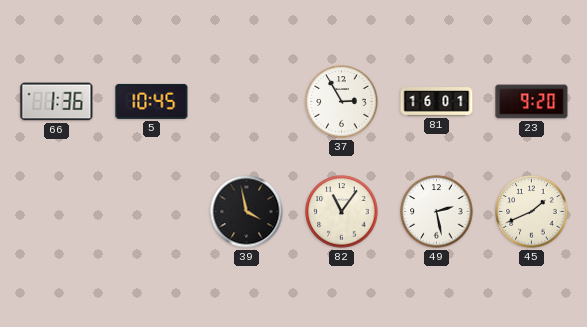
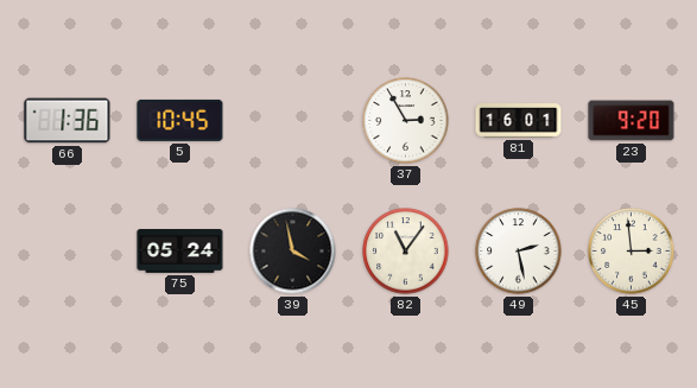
75: none -> 05:24 (180, 252)
45: 1:41 -> 2:59 (632, 252)
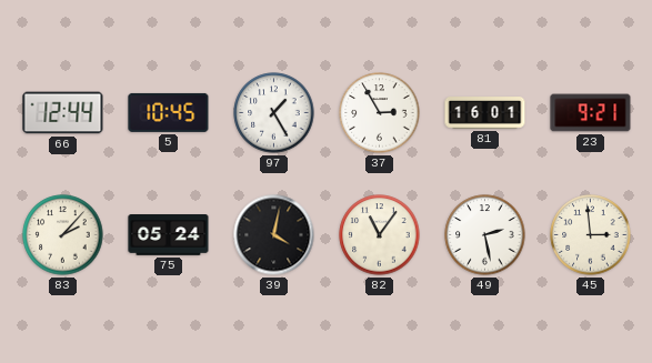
66: 1:36 -> 12:44 (63, 113)
97: none -> 1:25 (274, 113)
23: 9:20 -> 9:21 (591, 113)
83: none -> 2:07 (63, 235)
39: 3:58 -> 4:02 (274, 235)
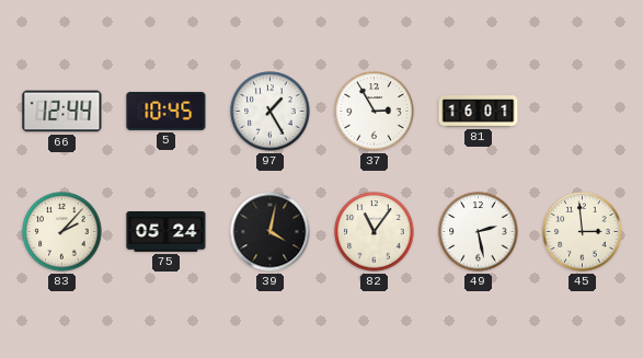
23: 9:21 -> none (591, 113)
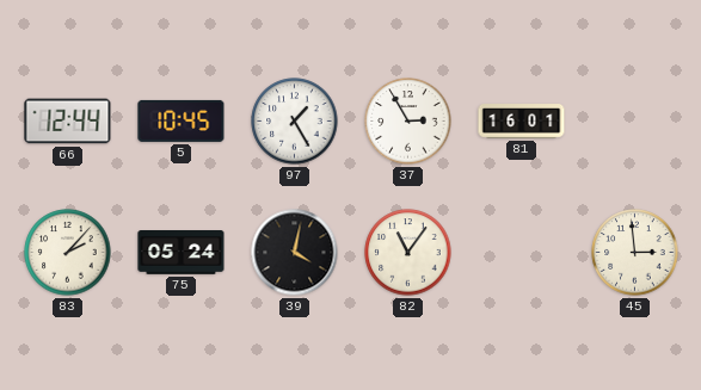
49: 2:28 -> none (479, 232)
